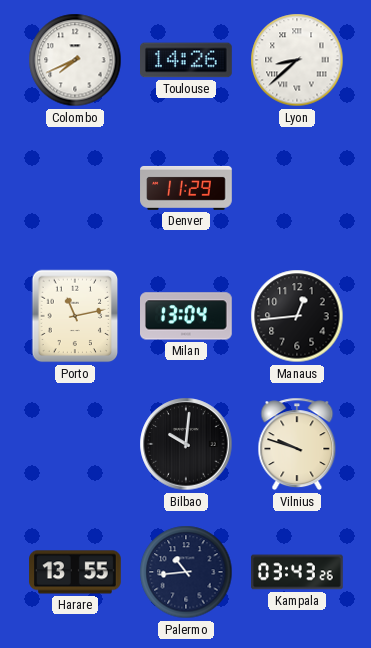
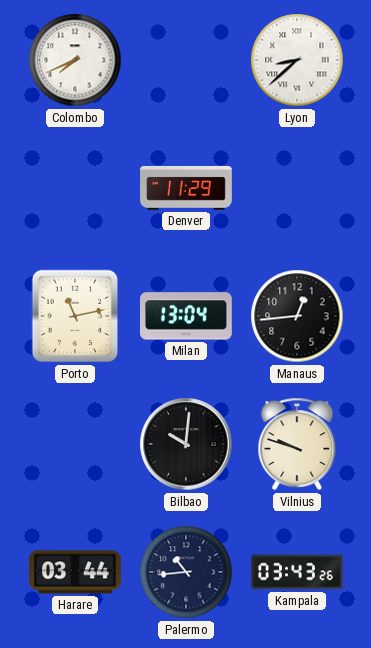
Toulouse: 14:26 -> none (187, 60)
Harare: 13:55 -> 03:44 (75, 572)
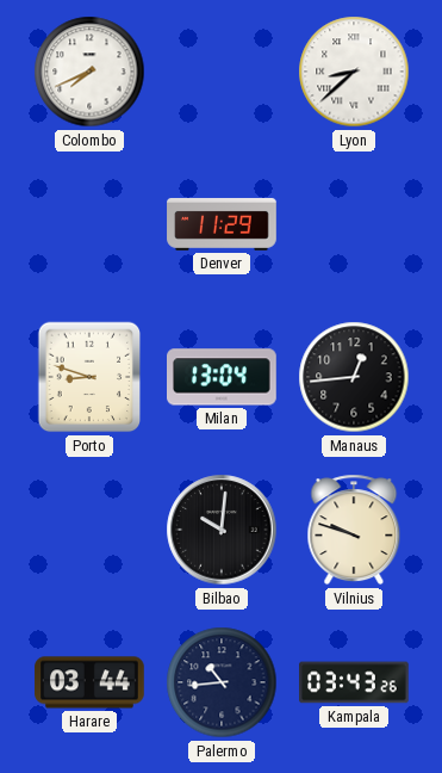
Porto: 11:13 -> 8:48 (89, 377)
